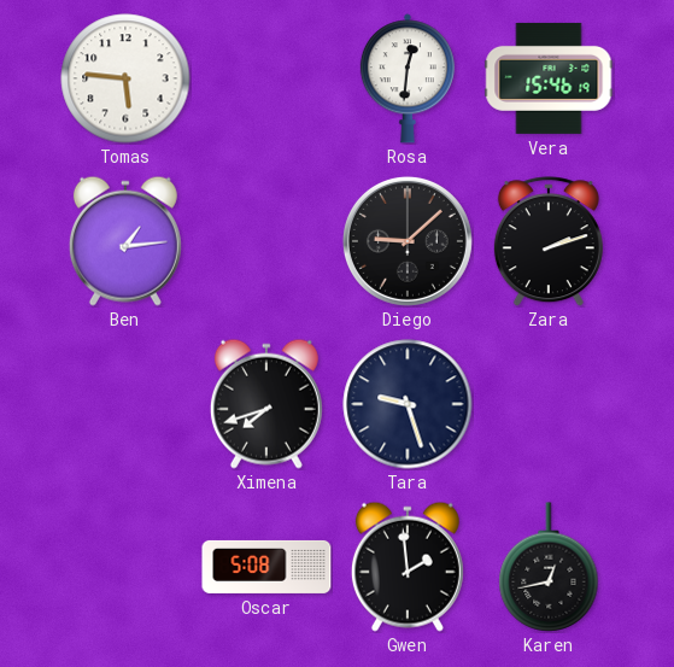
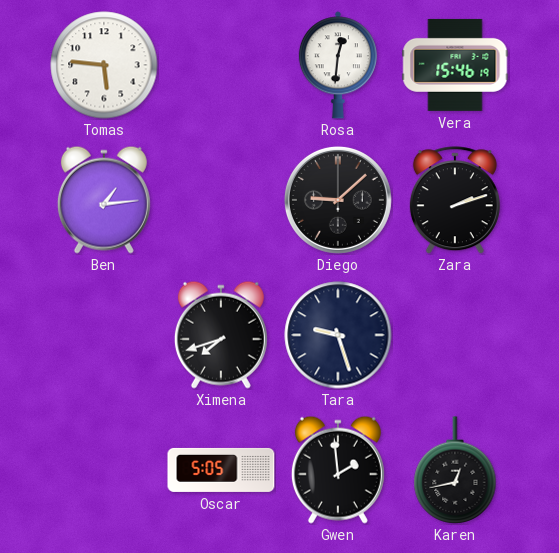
Oscar: 5:08 -> 5:05 (221, 470)
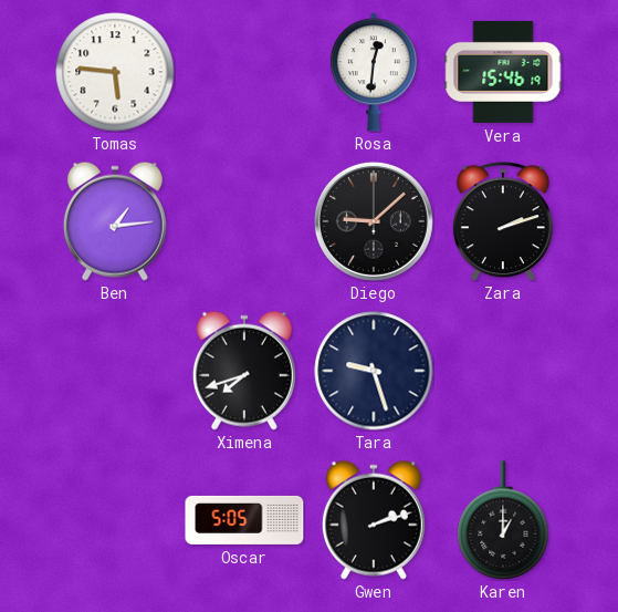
Gwen: 1:59 -> 2:12 (374, 520)
Karen: 12:43 -> 1:00 (503, 520)
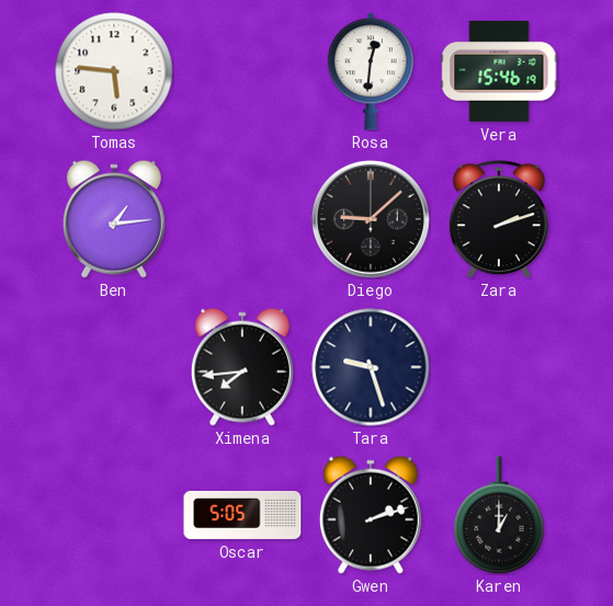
Ximena: 7:42 -> 7:44 (242, 367)
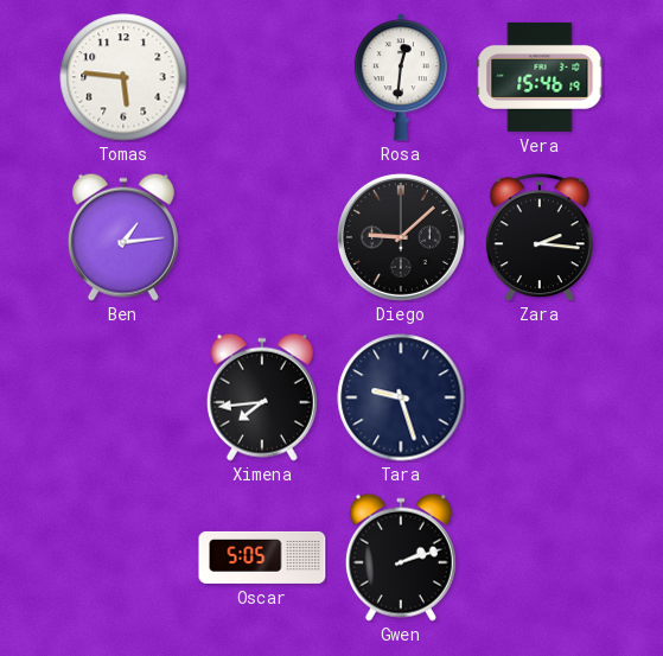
Zara: 2:12 -> 2:16 (540, 237)
Karen: 1:00 -> none (499, 515)
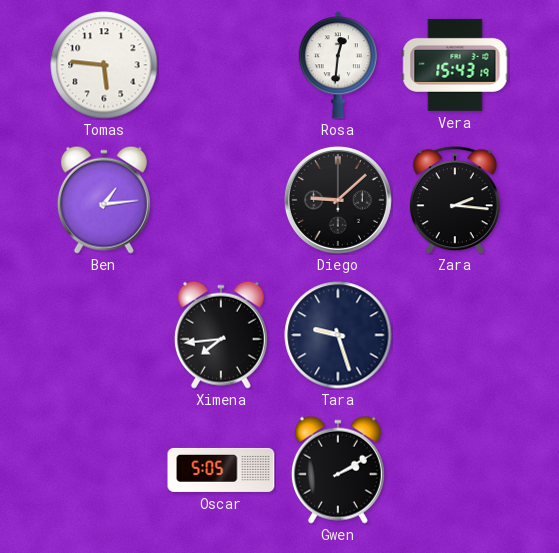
Vera: 15:46 -> 15:43 (455, 65)
Gwen: 2:12 -> 2:10 (338, 470)
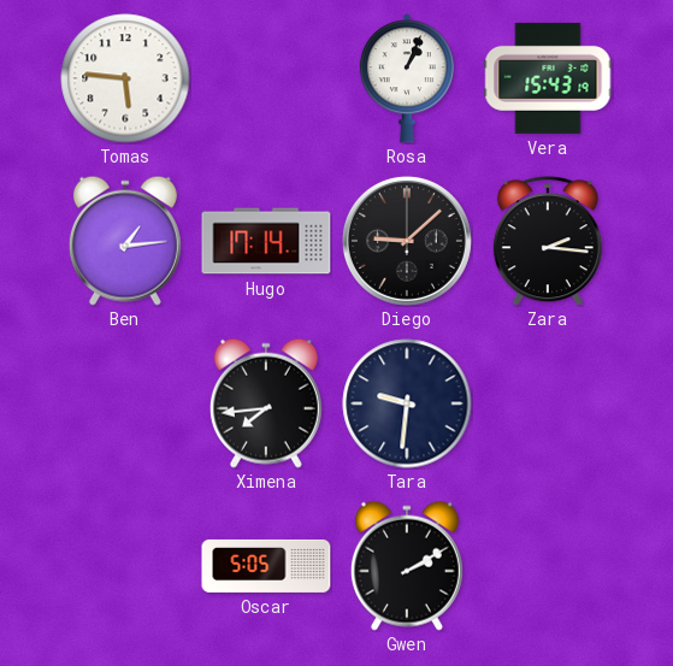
Rosa: 12:31 -> 1:04 (407, 78)
Hugo: none -> 17:14 (266, 241)
Tara: 9:27 -> 9:31 (407, 403)
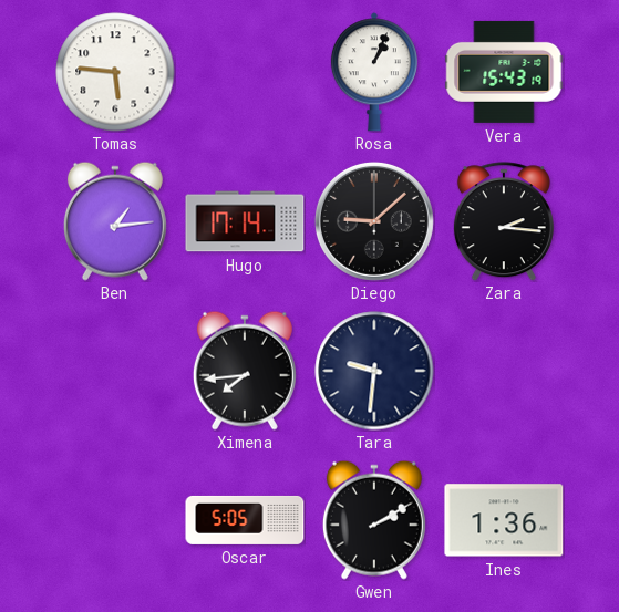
Ines: none -> 1:36 (504, 520)
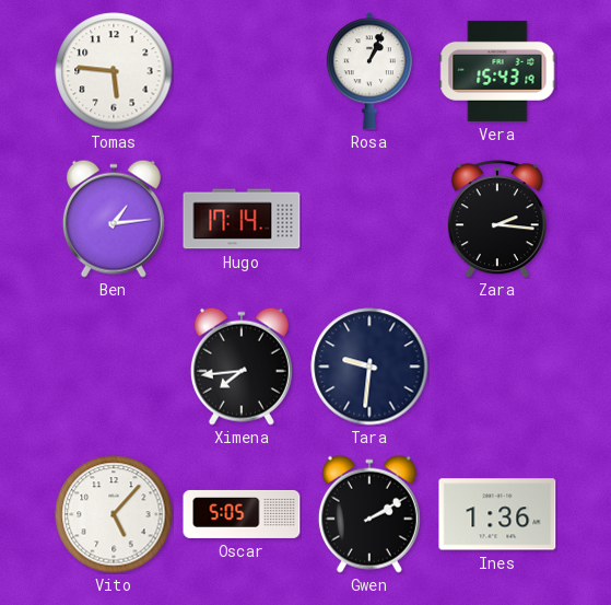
Diego: 9:08 -> none (374, 221)
Vito: none -> 5:07 (114, 514)
